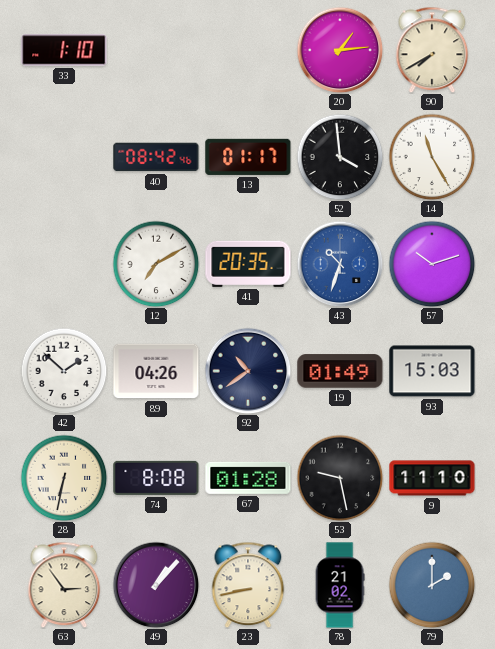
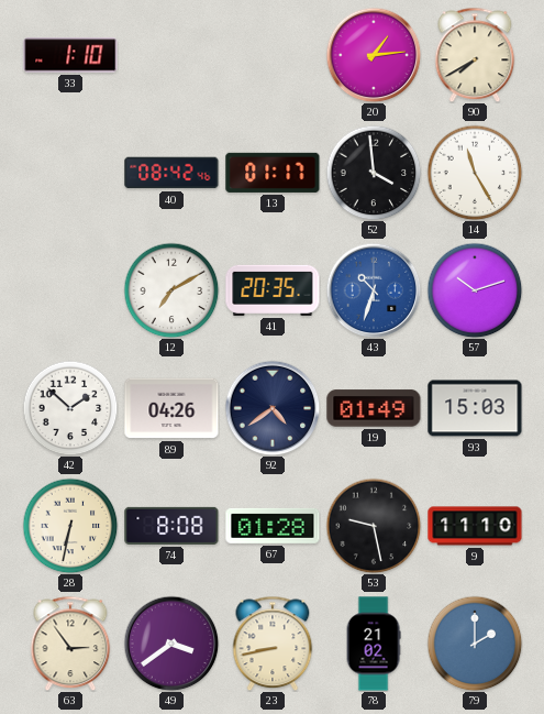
92: 10:39 -> 4:39 (273, 408)
49: 1:07 -> 3:39 (171, 644)
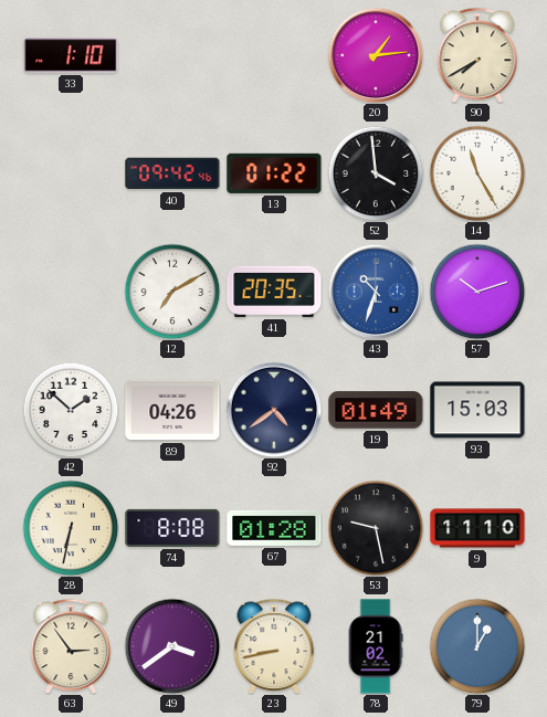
40: 08:42 -> 09:42 (172, 173)
13: 01:17 -> 01:22 (274, 173)
79: 2:00 -> 1:00 (477, 646)
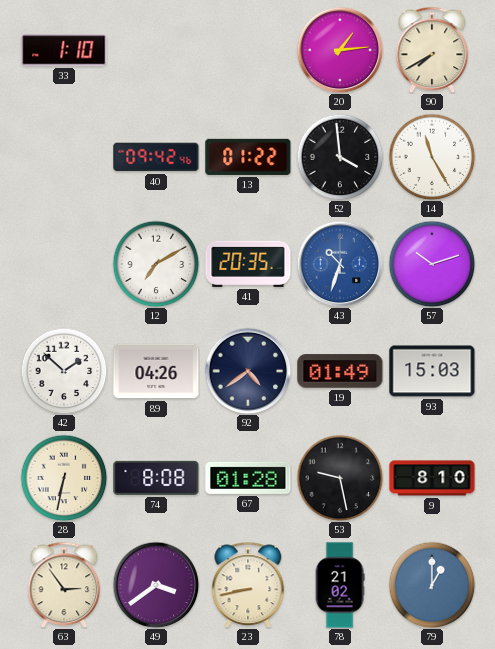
9: 11:10 -> 8:10 (432, 478)
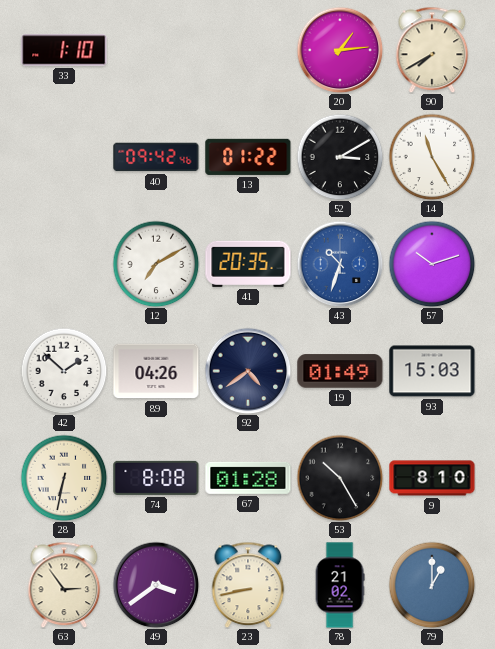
52: 3:59 -> 3:10 (340, 157)
53: 9:28 -> 10:25 (340, 478)
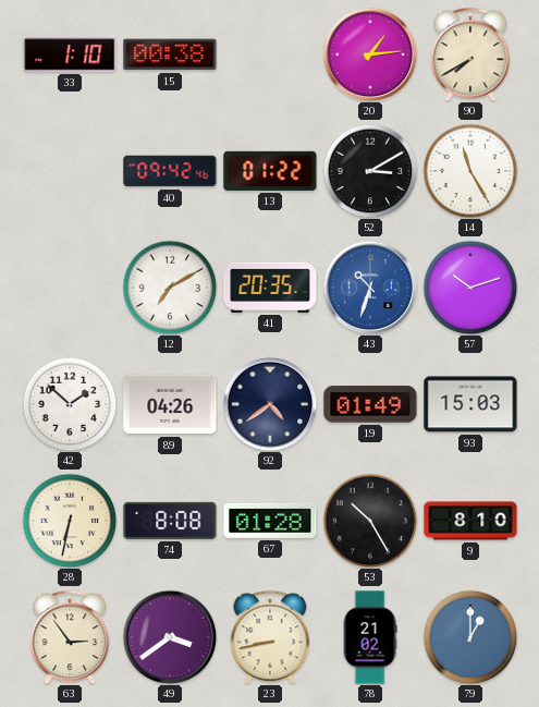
15: none -> 00:38 (170, 54)
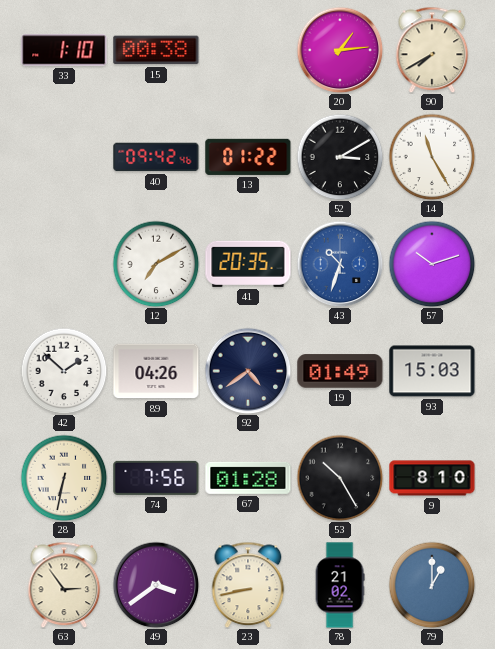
74: 8:08 -> 7:56 (156, 478)
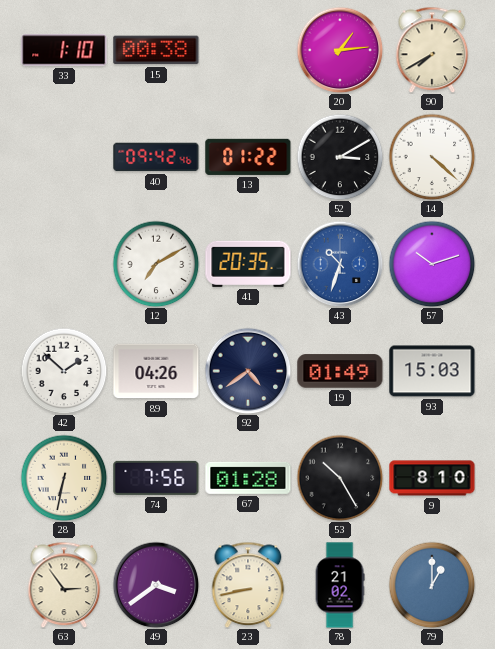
14: 11:25 -> 4:22 (432, 157)
